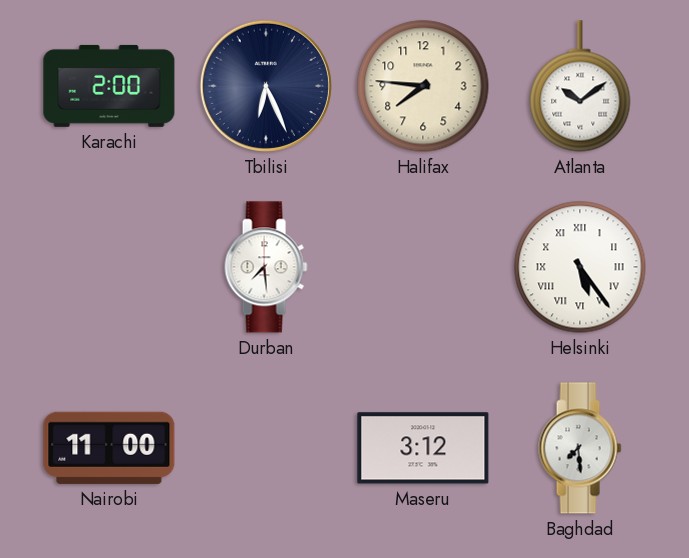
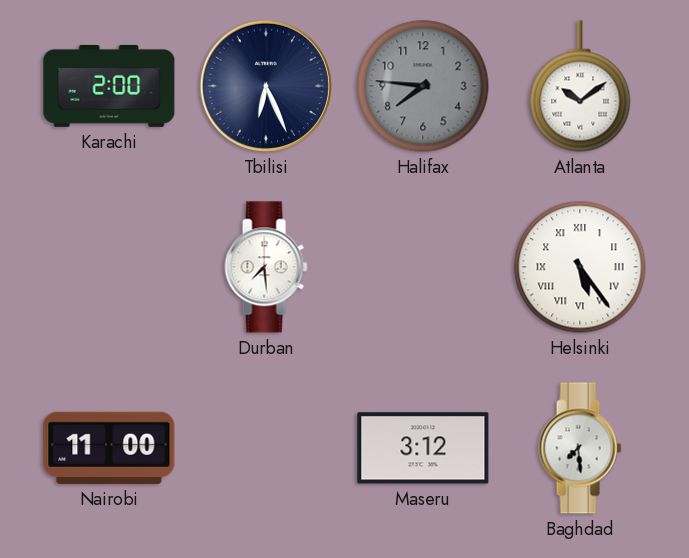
Halifax dial: cream -> grey (423, 86)
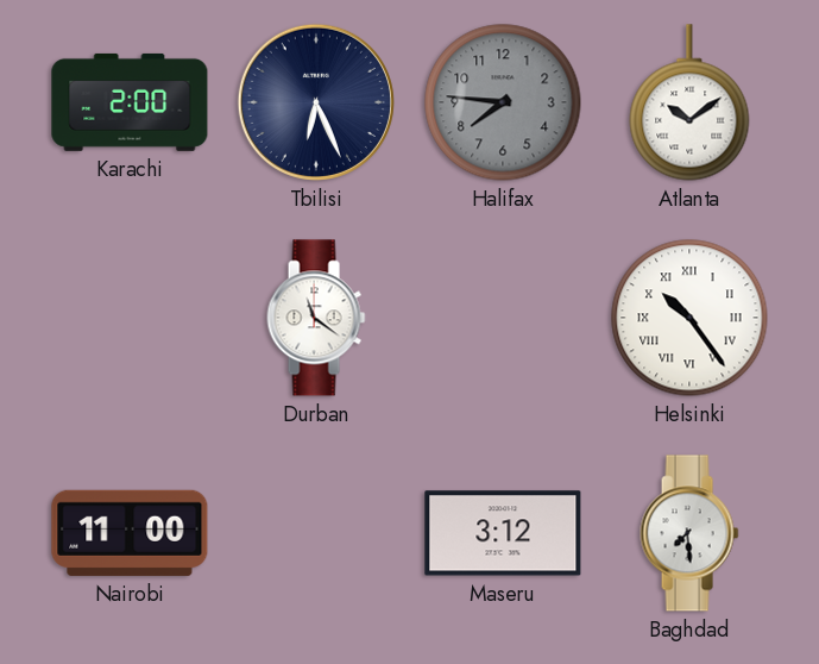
Durban: 7:29 -> 11:21 (316, 318)
Helsinki: 5:24 -> 10:24 (689, 318)
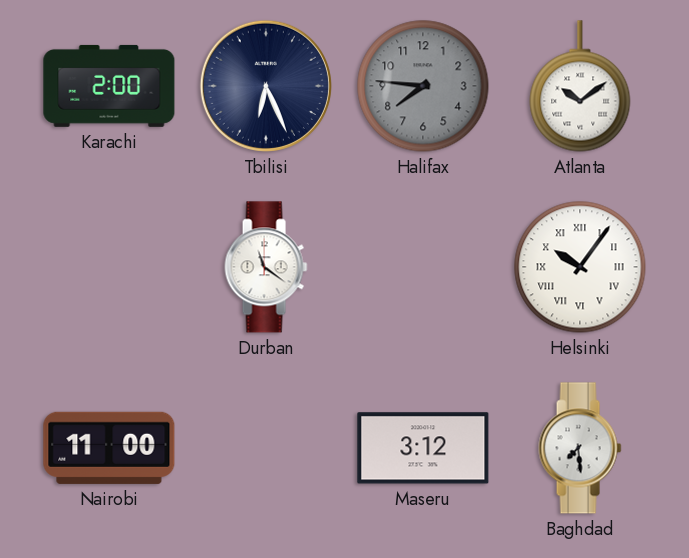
Helsinki: 10:24 -> 10:06 (580, 267)
